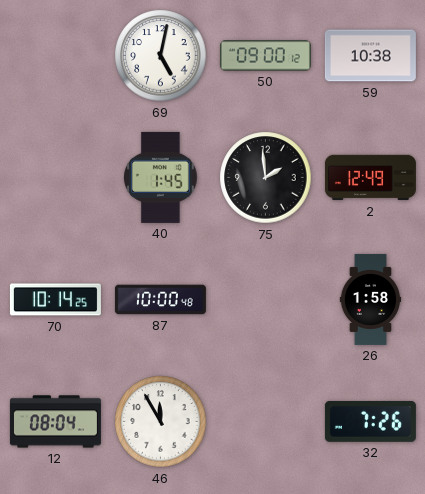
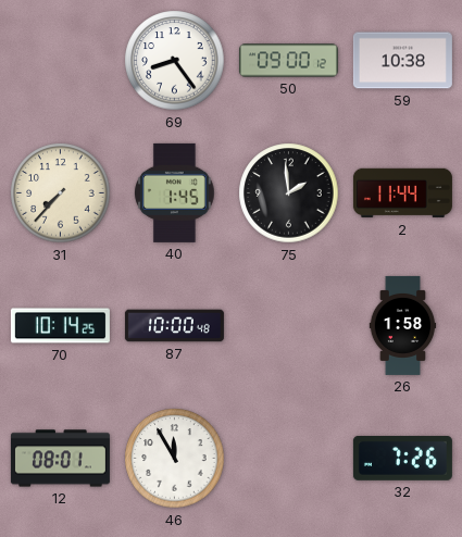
69: 5:02 -> 8:24 (175, 61)
31: none -> 7:37 (61, 193)
2: 12:49 -> 11:44 (402, 193)
12: 08:04 -> 08:01 (60, 459)
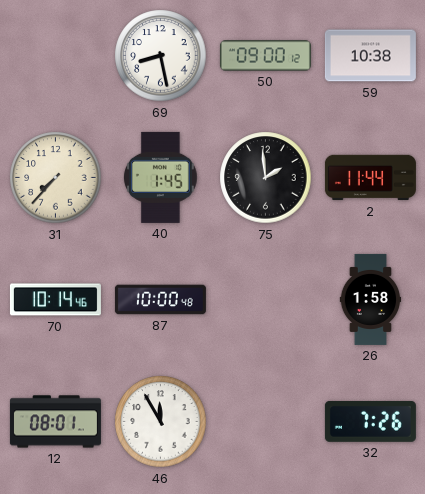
69: 8:24 -> 8:28 (161, 56)
70: 10:14:25 -> 10:14:46 (55, 300)
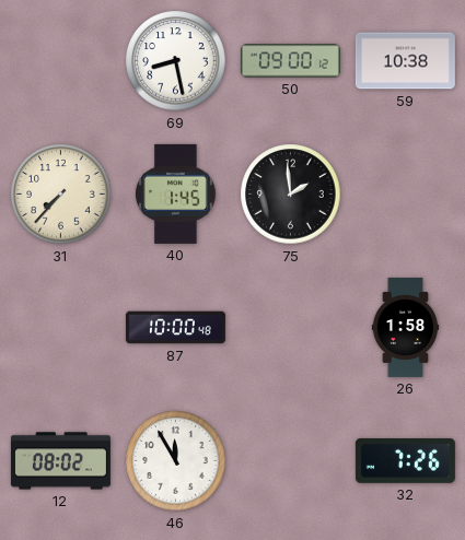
2: 11:44 -> none (370, 178)
70: 10:14 -> none (55, 300)
12: 08:01 -> 08:02 (60, 461)
